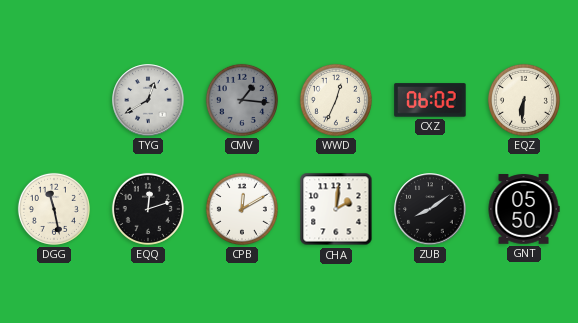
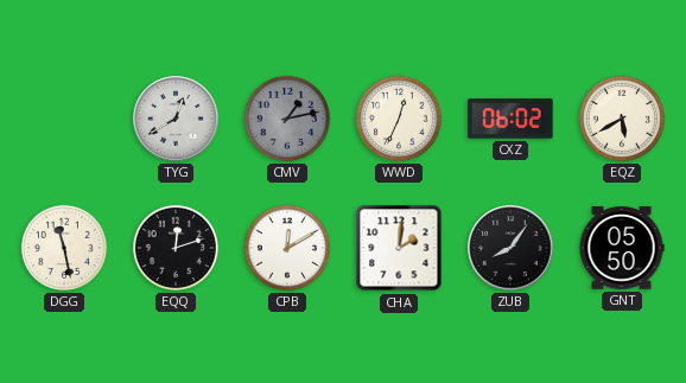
CMV: 1:16 -> 1:13 (287, 119)
EQZ: 6:31 -> 5:40 (622, 119)
ZUB: 8:09 -> 8:06 (510, 248)
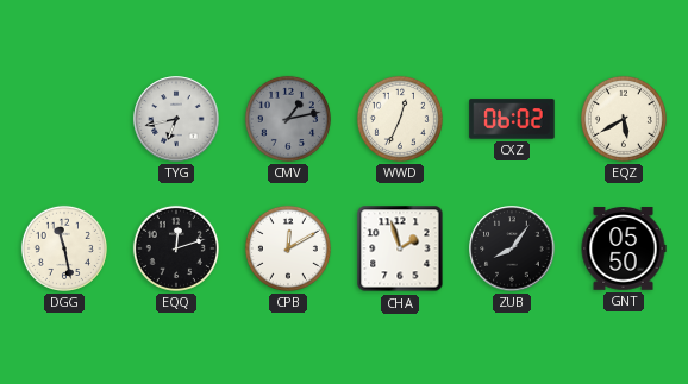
TYG: 12:40 -> 6:43 (176, 119)
CHA: 2:01 -> 1:57 (400, 248)
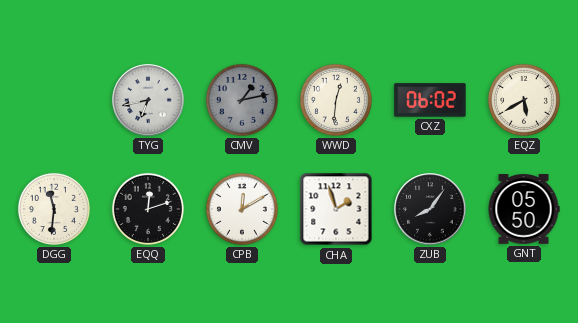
WWD: 12:34 -> 12:31 (336, 100)
DGG: 11:28 -> 11:31 (54, 209)
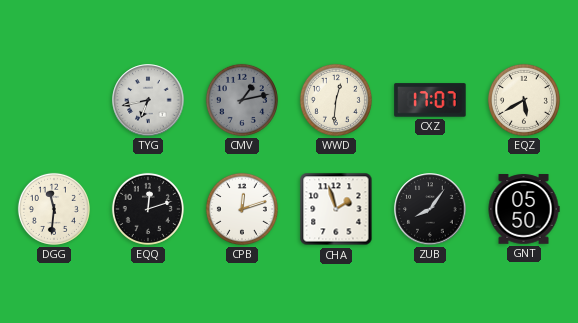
CXZ: 06:02 -> 17:07 (430, 100)
CPB: 12:10 -> 12:12 (242, 209)
